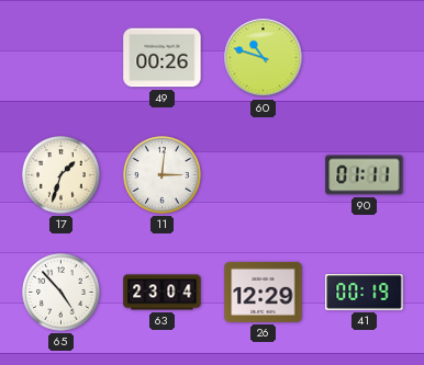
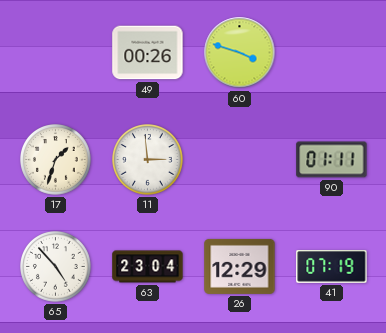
60: 10:48 -> 3:48 (240, 53)
11: 3:01 -> 2:59 (148, 160)
41: 00:19 -> 07:19 (332, 267)
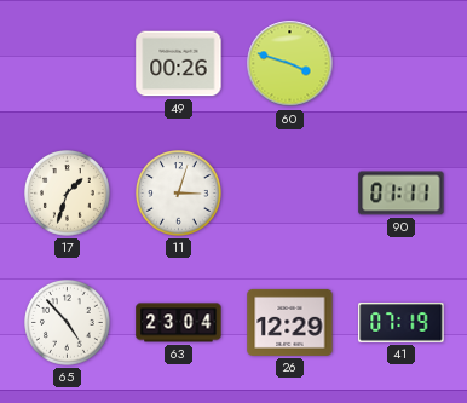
11: 2:59 -> 3:03 (179, 194)
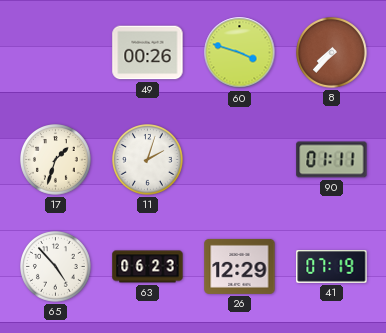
8: none -> 7:37 (332, 53)
11: 3:03 -> 2:03 (148, 160)
63: 23:04 -> 06:23 (148, 267)
